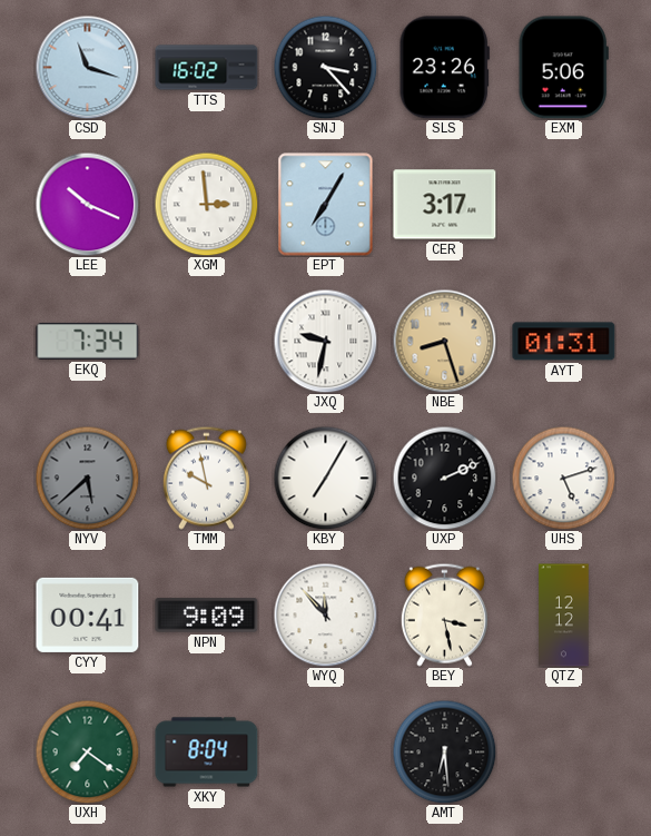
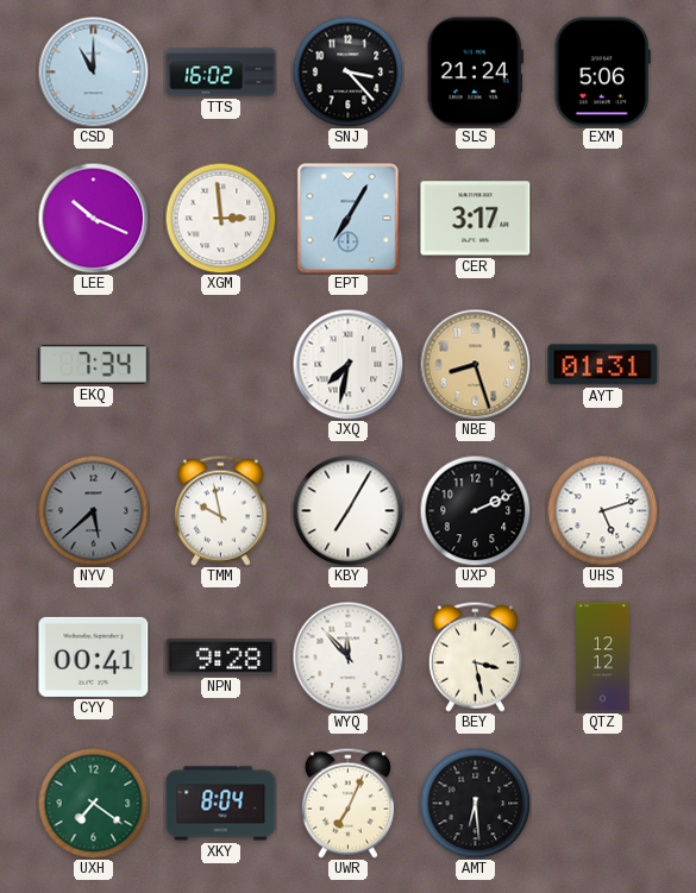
CSD: 11:18 -> 11:00 (93, 71)
SLS: 23:26 -> 21:24 (475, 73)
JXQ: 9:32 -> 7:32 (347, 364)
NPN: 9:09 -> 9:28 (221, 658)
UWR: none -> 7:04 (347, 803)
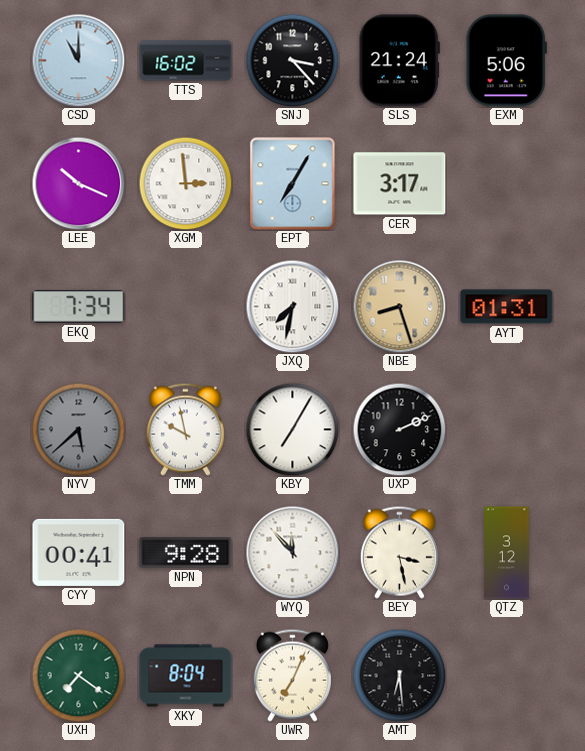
UHS: 5:12 -> none (602, 510)
QTZ: 12:12 -> 3:12 (507, 553)
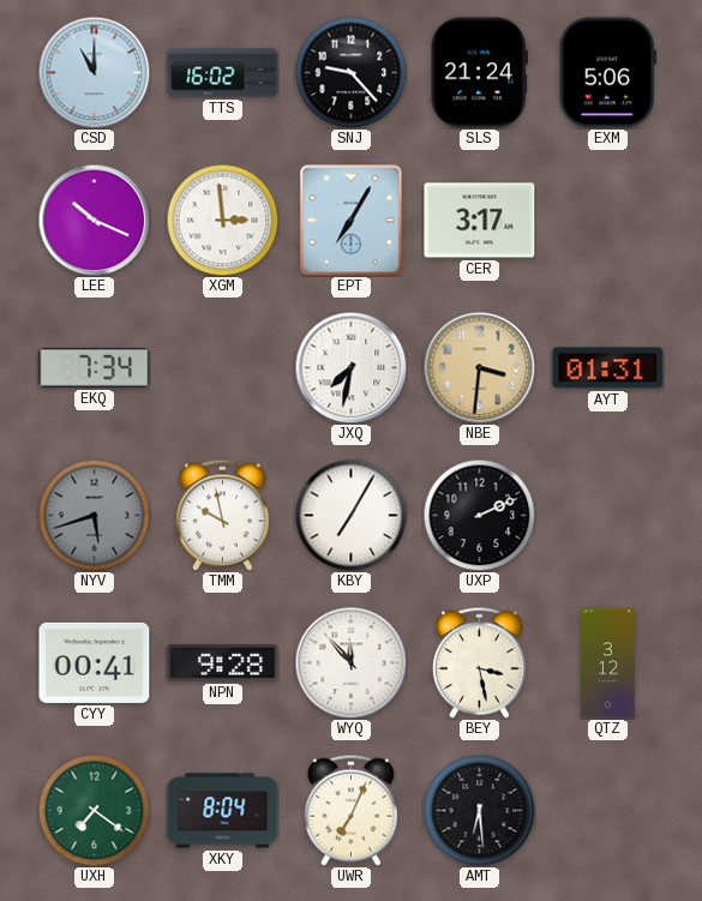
SNJ: 3:23 -> 9:23 (350, 72)
NBE: 8:27 -> 3:31 (479, 367)
NYV: 5:38 -> 5:42 (94, 515)
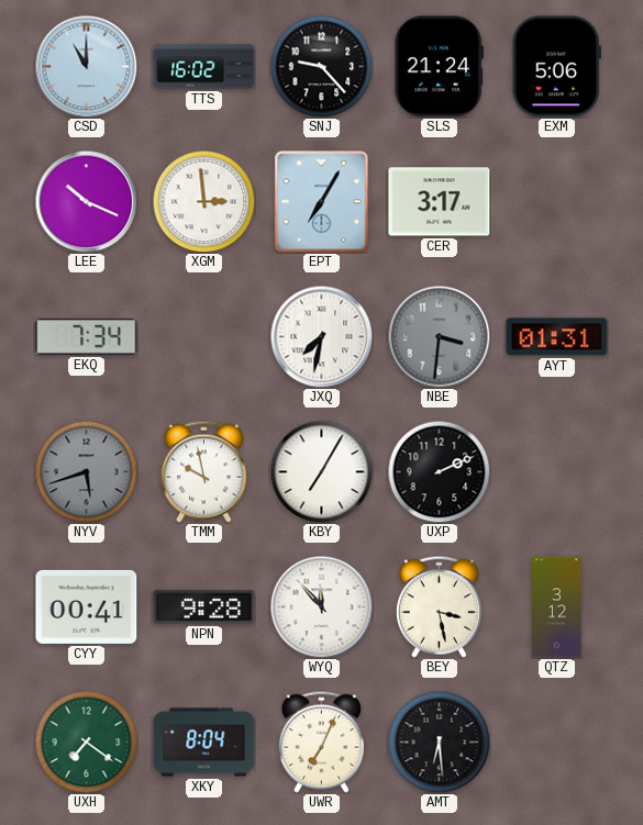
NBE dial: champagne -> grey (439, 336)
